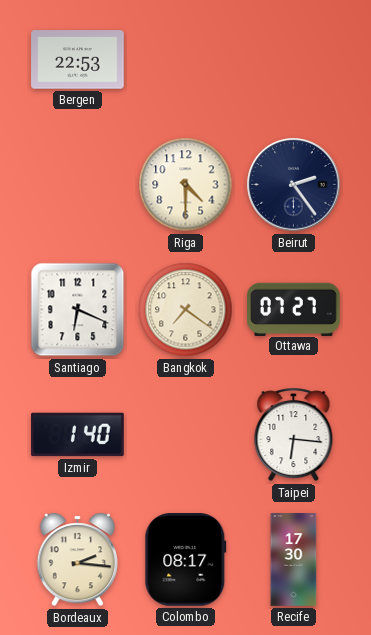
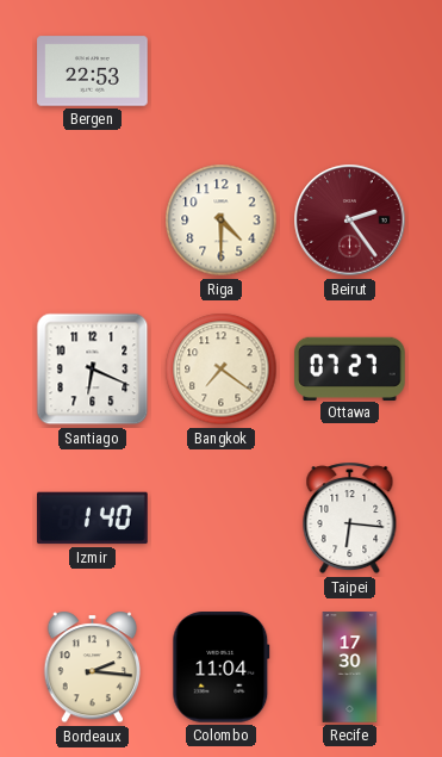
Beirut dial: navy -> burgundy (350, 221)
Colombo: 08:17 -> 11:04 (222, 668)
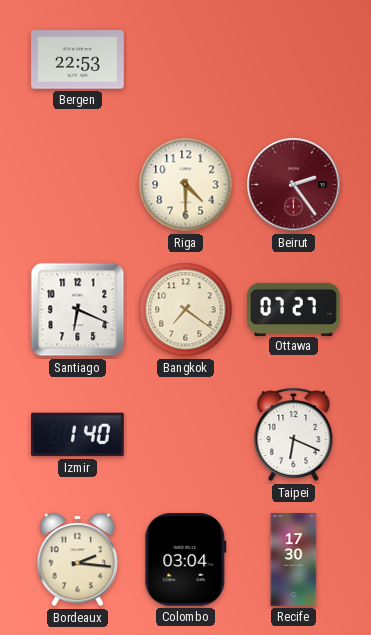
Taipei: 6:16 -> 6:19 (294, 435)
Colombo: 11:04 -> 03:04 (186, 560)
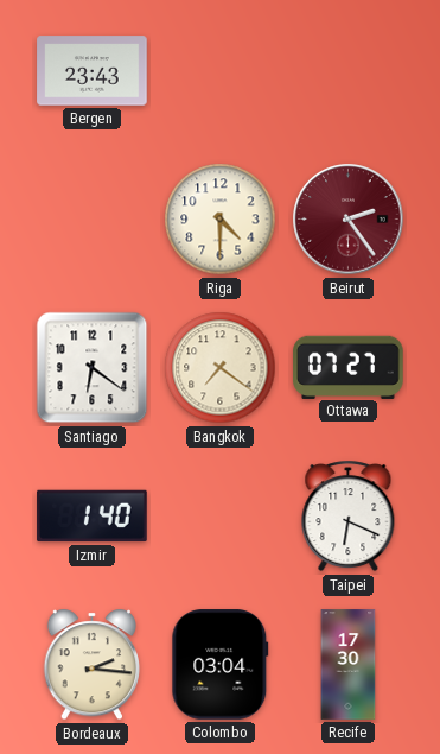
Bergen: 22:53 -> 23:43 (93, 71)
Santiago: 6:19 -> 6:21 (93, 368)
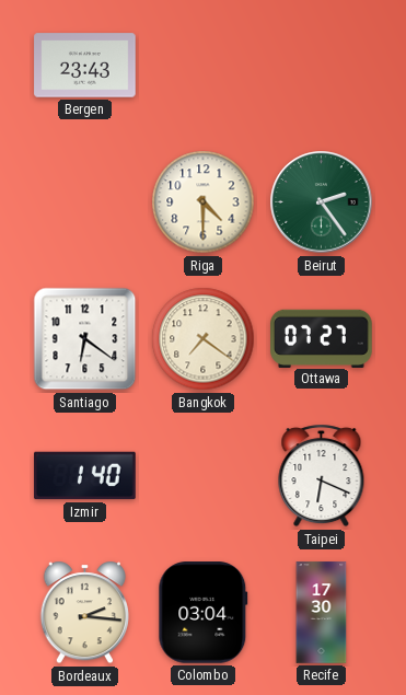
Beirut dial: burgundy -> green (322, 202)
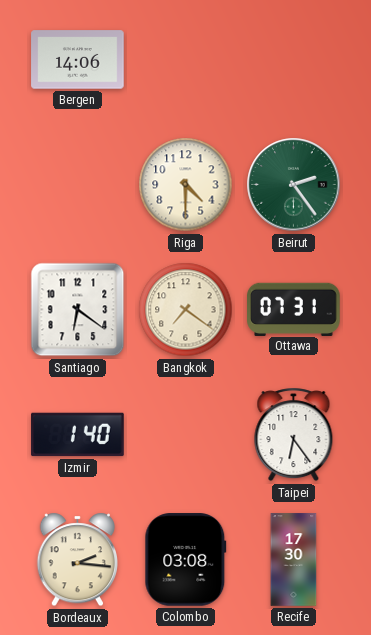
Bergen: 23:43 -> 14:06 (78, 60)
Ottawa: 07:27 -> 07:31 (294, 309)
Taipei: 6:19 -> 6:24 (294, 435)
Colombo: 03:04 -> 03:08 (186, 560)
